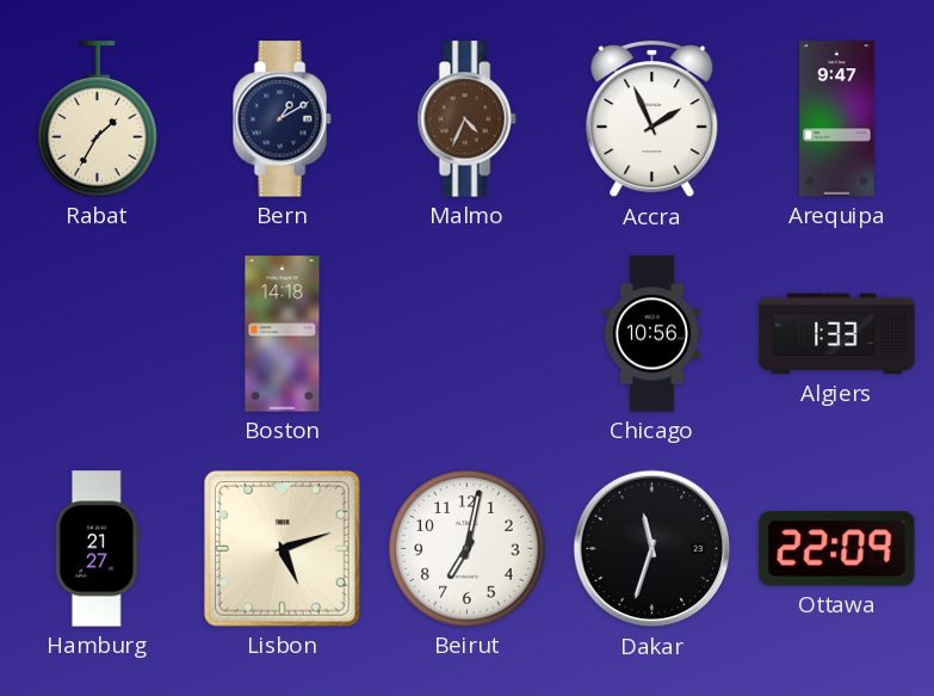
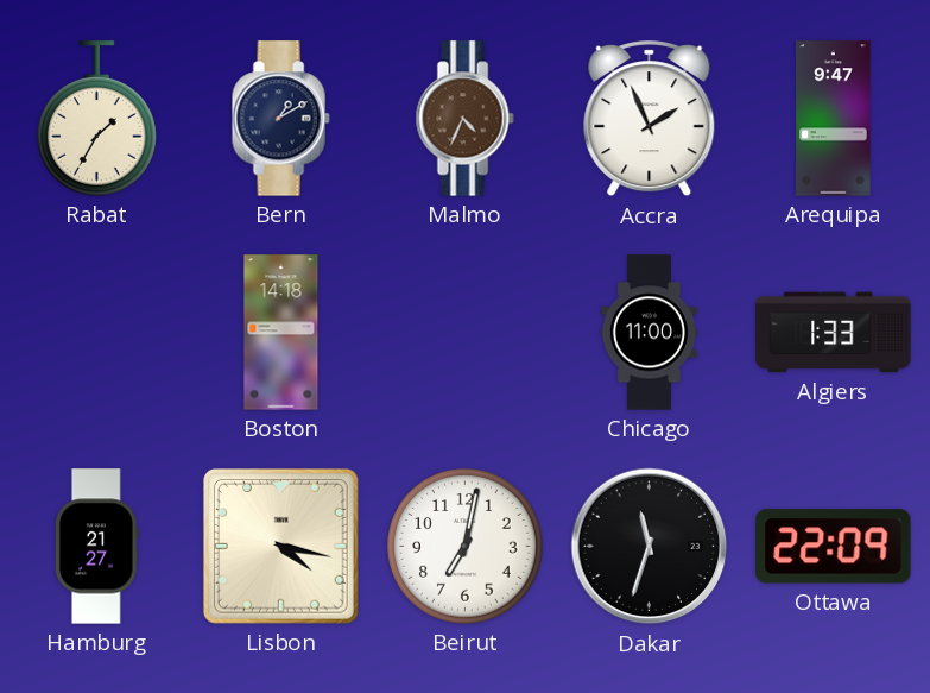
Chicago: 10:56 -> 11:00 (649, 333)
Lisbon: 5:12 -> 4:17 (281, 547)
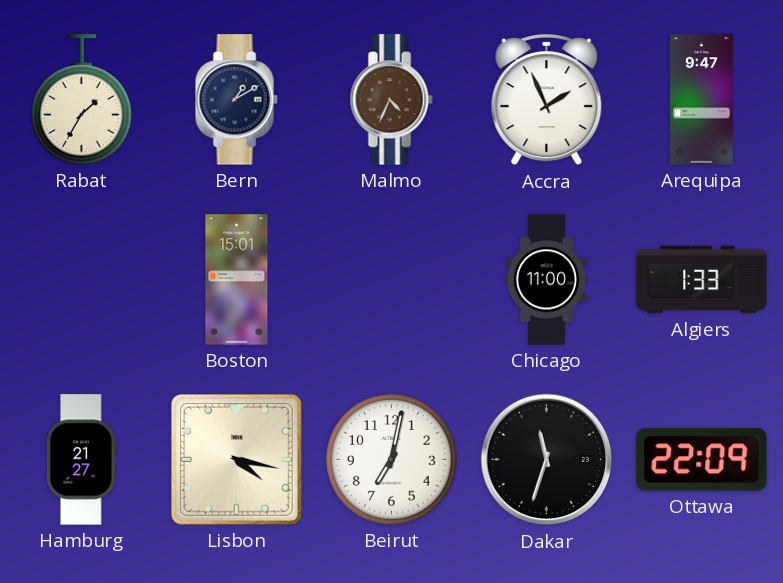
Boston: 14:18 -> 15:01 (237, 280)
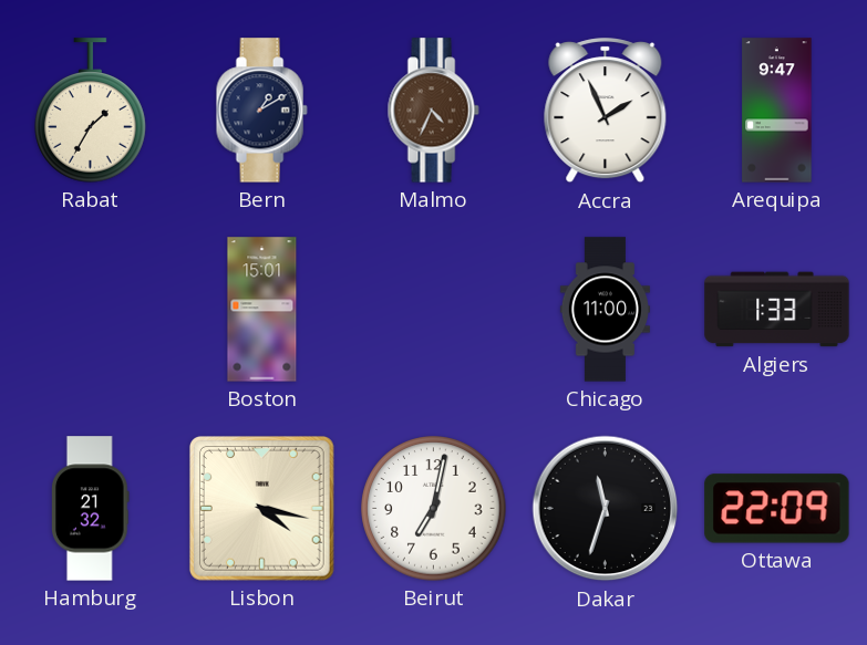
Hamburg: 21:27 -> 21:32 (91, 509)
